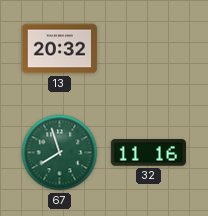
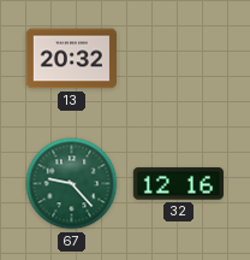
67: 7:57 -> 9:23 (72, 184)
32: 11:16 -> 12:16 (178, 184)
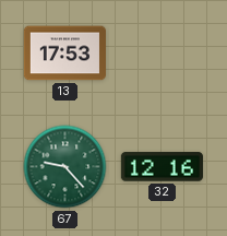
13: 20:32 -> 17:53 (64, 54)
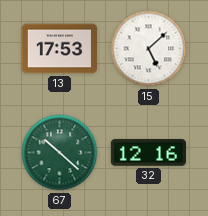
15: none -> 5:08 (149, 49)
67: 9:23 -> 10:22 (60, 153)
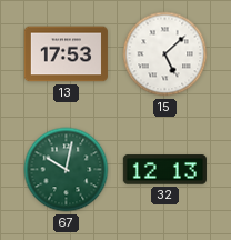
67: 10:22 -> 10:02 (67, 170)
32: 12:16 -> 12:13 (164, 170)
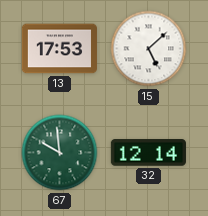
67: 10:02 -> 9:59 (60, 153)
32: 12:13 -> 12:14 (148, 153)
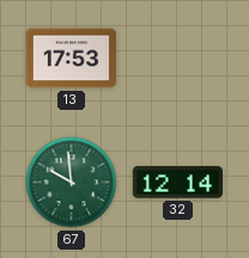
15: 5:08 -> none (149, 49)
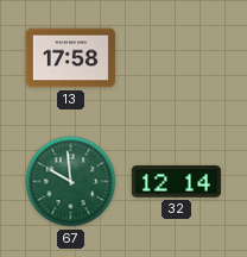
13: 17:53 -> 17:58 (70, 58)
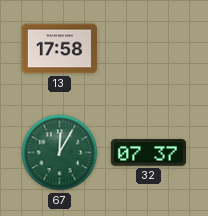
67: 9:59 -> 12:05 (60, 153)
32: 12:14 -> 07:37 (148, 153)
